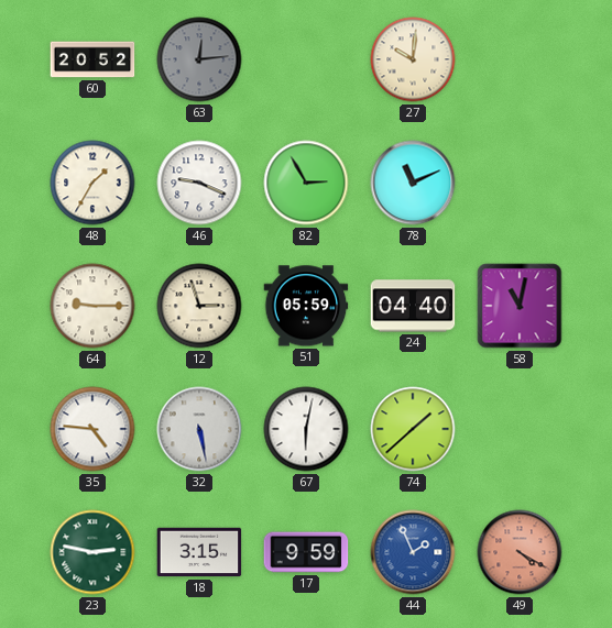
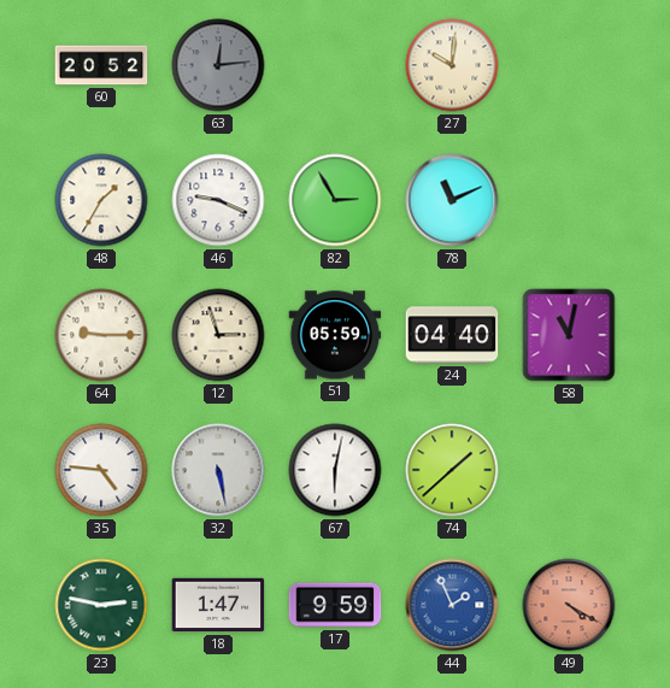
18: 3:15 -> 1:47 (218, 605)
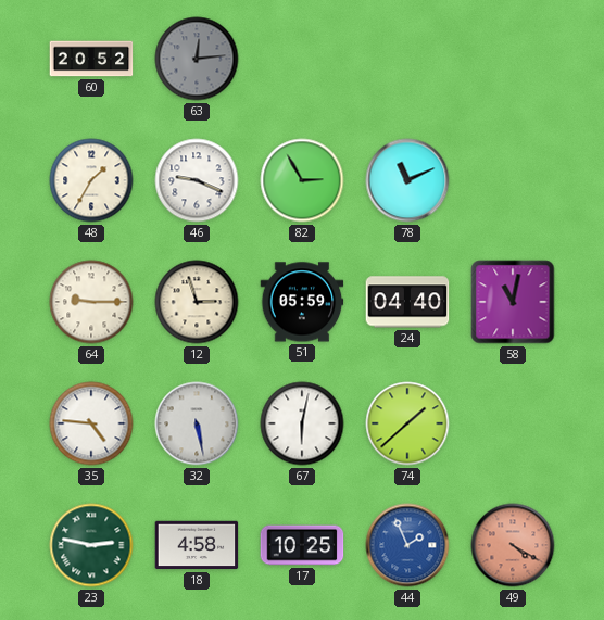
27: 10:01 -> none (452, 65)
18: 1:47 -> 4:58 (197, 545)
17: 9:59 -> 10:25 (302, 545)
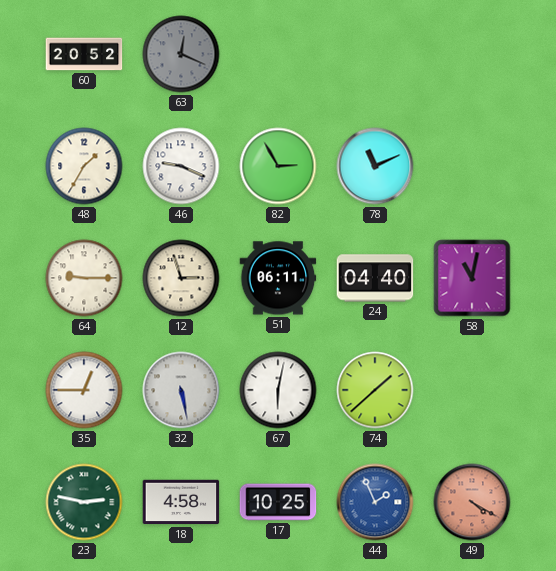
63: 12:14 -> 12:19 (181, 54)
51: 05:59 -> 06:11 (278, 278)
35: 4:46 -> 12:45 (84, 390)
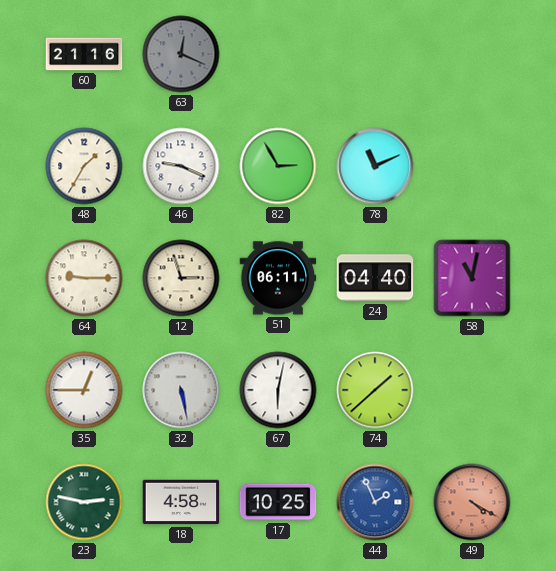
60: 20:52 -> 21:16 (84, 54)
